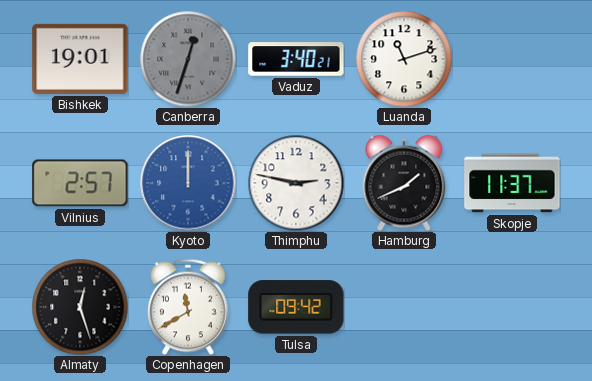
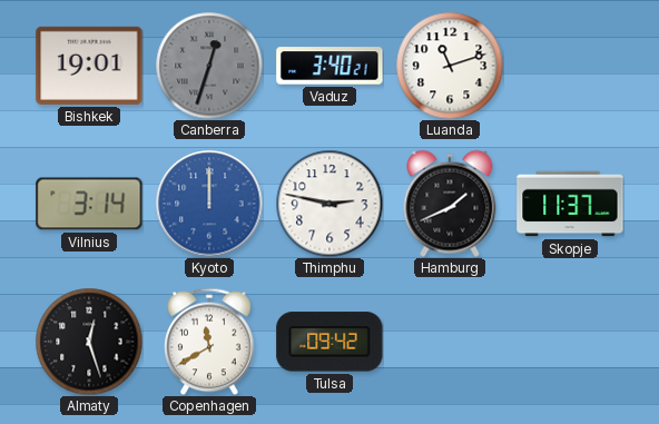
Vilnius: 2:57 -> 3:14 (89, 204)
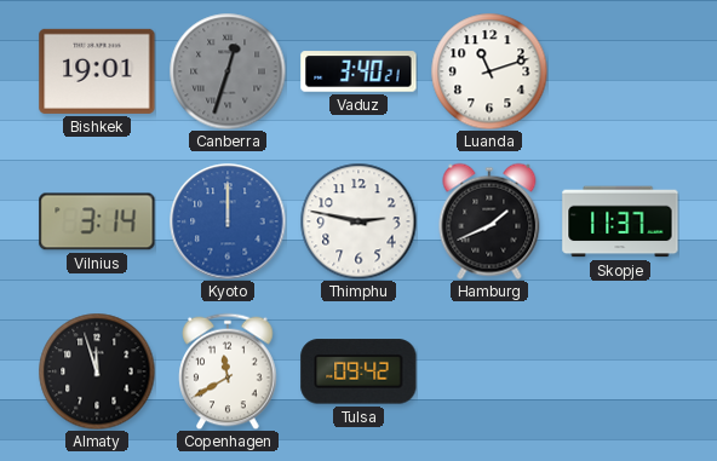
Almaty: 12:27 -> 11:57 (97, 371)
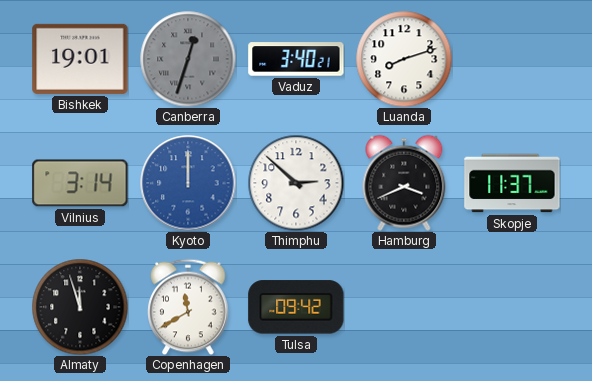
Luanda: 11:12 -> 8:12 (404, 59)
Thimphu: 2:47 -> 2:52 (296, 183)
Hamburg: 1:41 -> 3:41 (404, 183)
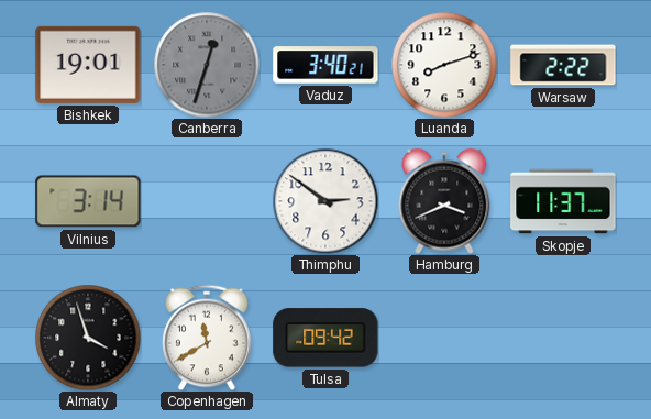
Warsaw: none -> 2:22 (563, 65)
Kyoto: 12:00 -> none (188, 183)
Thimphu: 2:52 -> 2:51 (325, 201)
Almaty: 11:57 -> 3:57 (88, 338)
